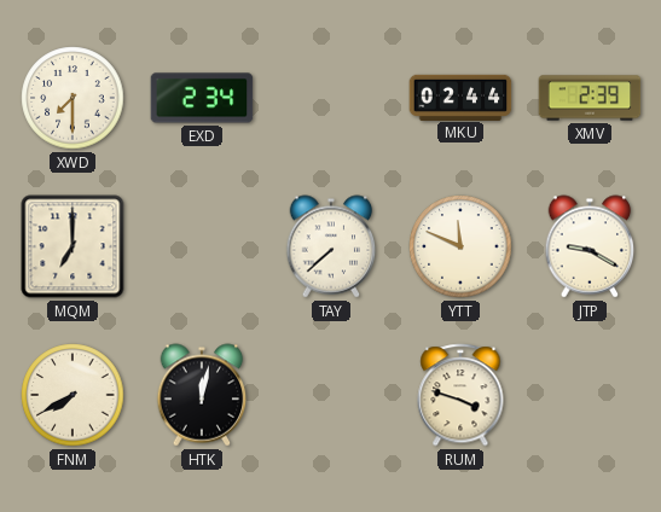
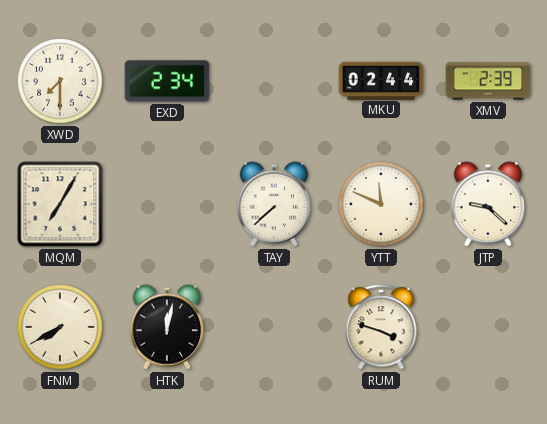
MQM: 7:00 -> 7:05 (60, 204)
JTP: 9:20 -> 9:22 (488, 204)
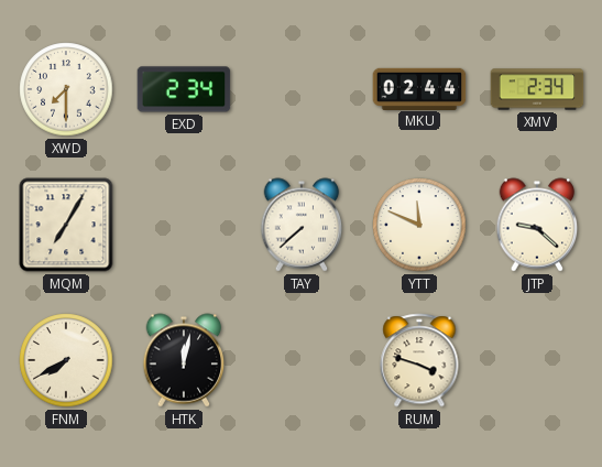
XMV: 2:39 -> 2:34 (537, 89)
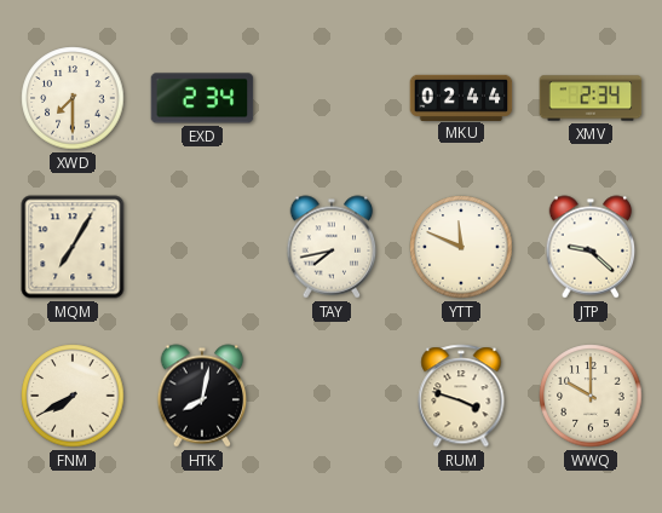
TAY: 7:38 -> 7:43 (332, 247)
HTK: 12:02 -> 8:02 (202, 396)
WWQ: none -> 10:00 (591, 396)
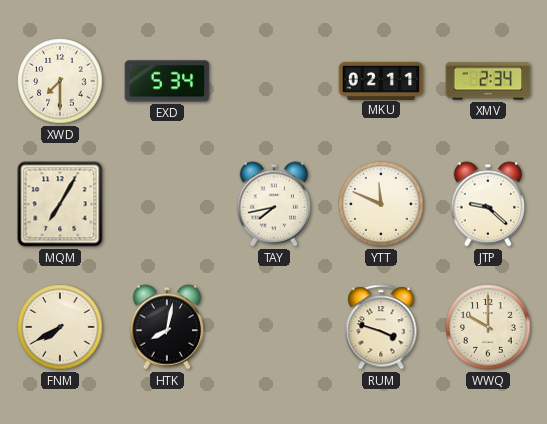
EXD: 2:34 -> 5:34 (167, 81)
MKU: 02:44 -> 02:11 (381, 80)
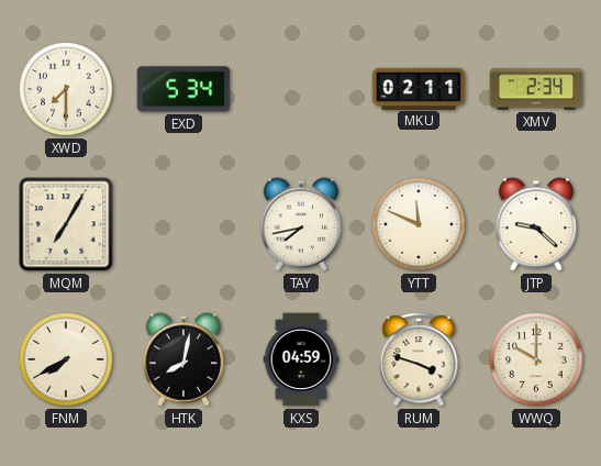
KXS: none -> 04:59 (301, 359)
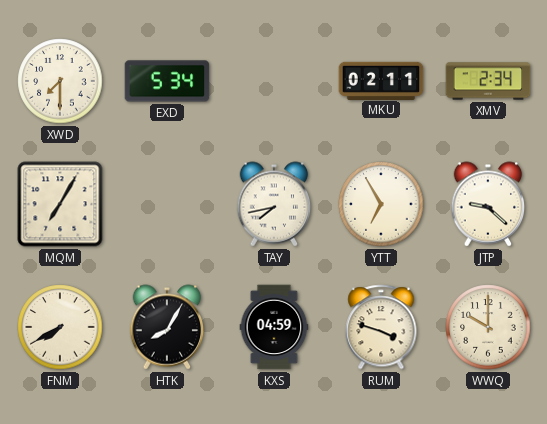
YTT: 11:49 -> 6:55 (381, 204)
HTK: 8:02 -> 8:05 (167, 327)
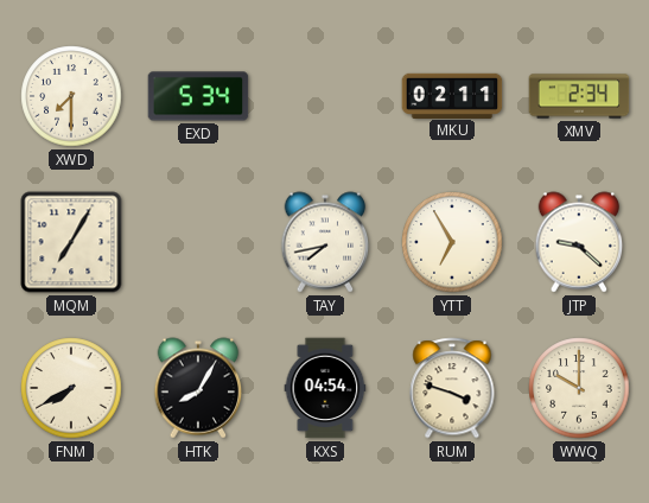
KXS: 04:59 -> 04:54 (325, 388)
